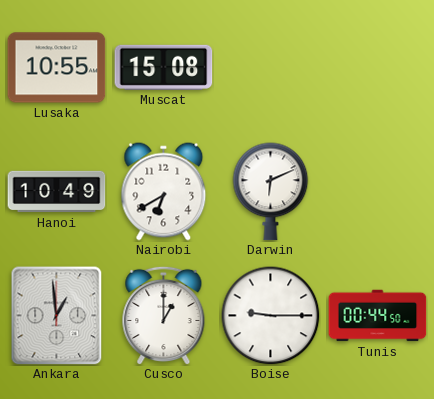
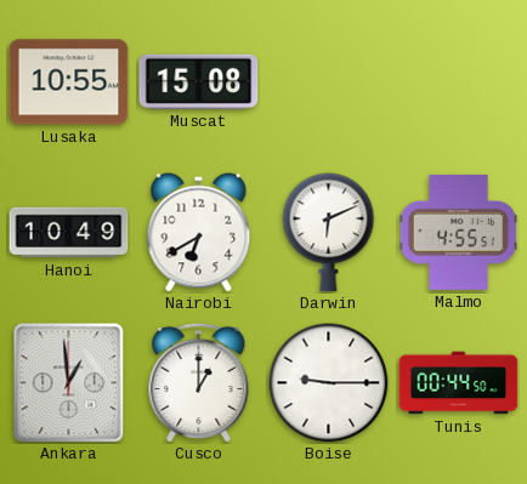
Malmo: none -> 4:55 (458, 232)
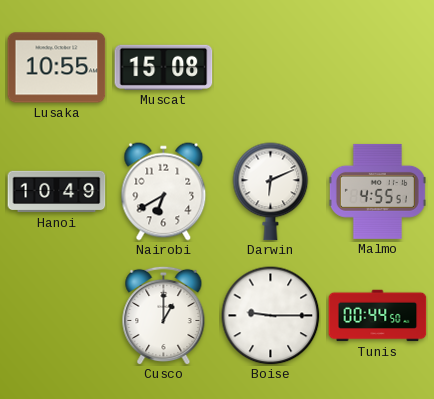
Ankara: 12:59 -> none (69, 383)
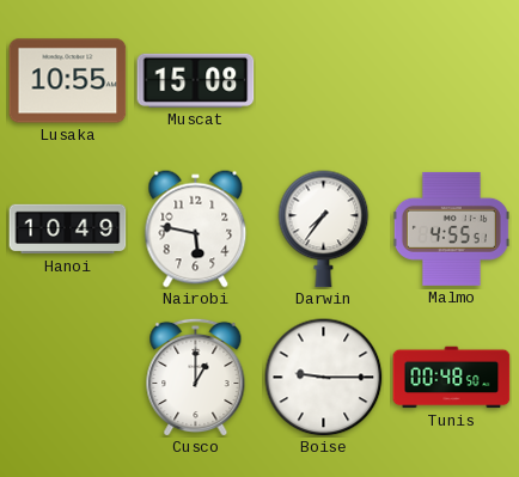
Nairobi: 6:40 -> 5:47 (196, 230)
Darwin: 6:11 -> 7:36 (324, 230)
Tunis: 00:44 -> 00:48 (452, 378)
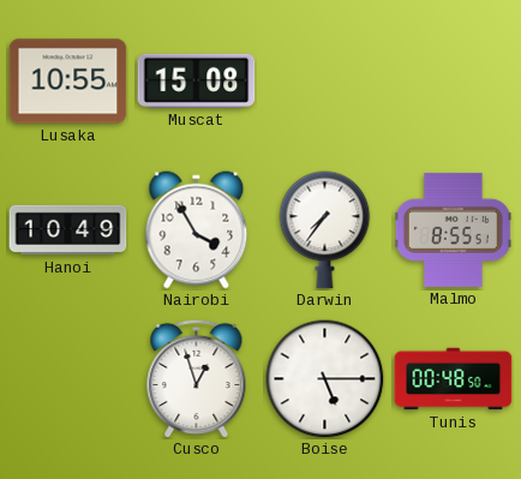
Nairobi: 5:47 -> 3:55 (197, 230)
Malmo: 4:55 -> 8:55 (453, 229)
Cusco: 1:00 -> 12:57 (197, 378)
Boise: 9:15 -> 5:15 (325, 379)
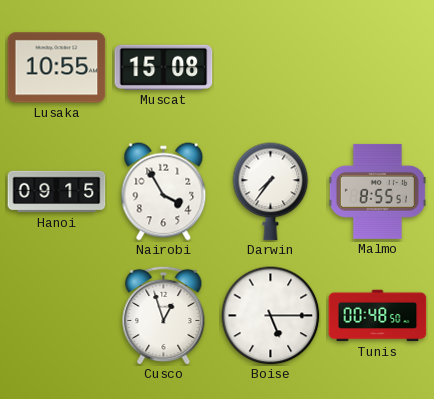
Hanoi: 10:49 -> 09:15 (57, 192)
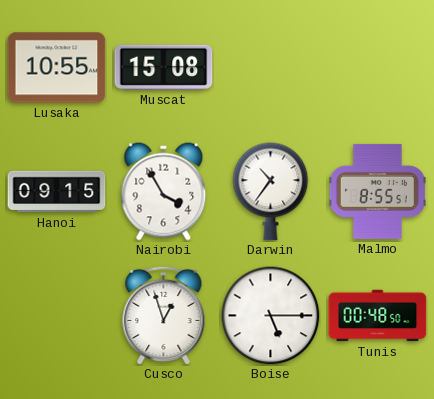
Darwin: 7:36 -> 10:36 (271, 192)
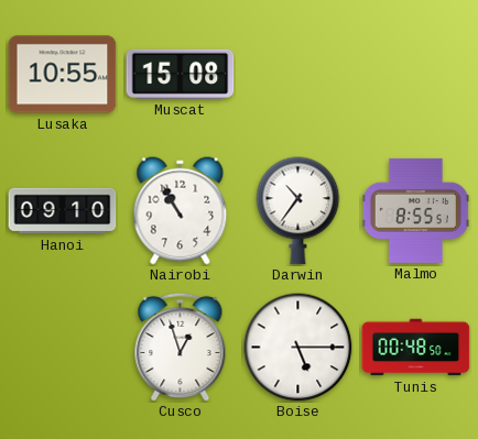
Hanoi: 09:15 -> 09:10 (63, 211)
Nairobi: 3:55 -> 10:55 (181, 211)
